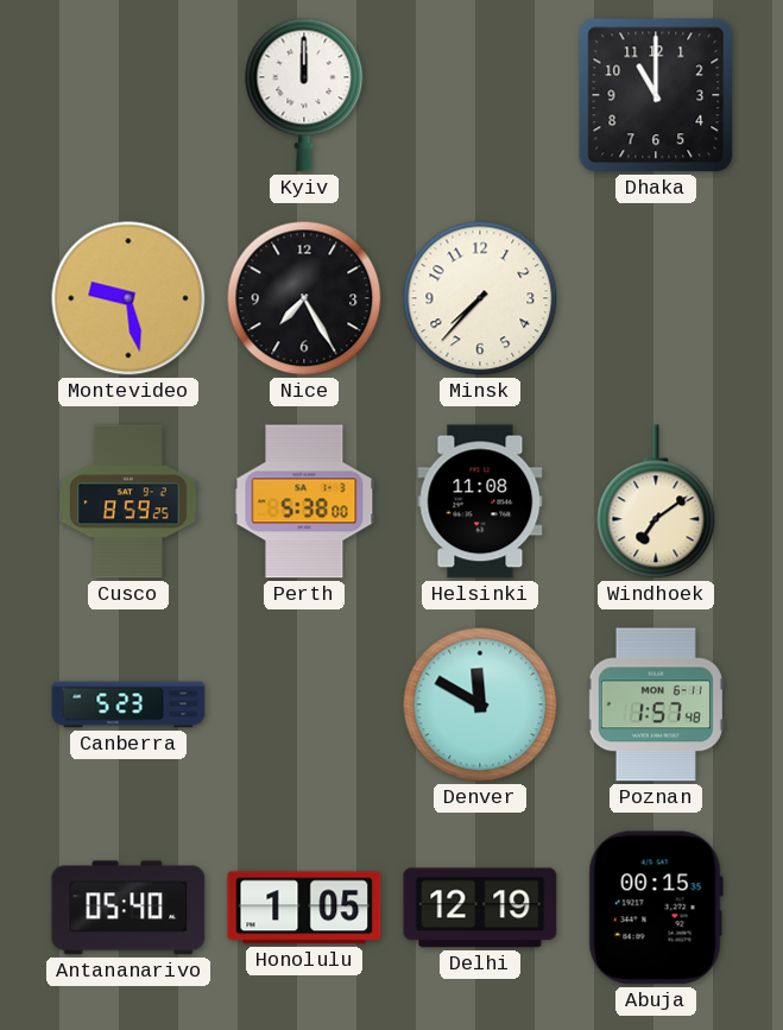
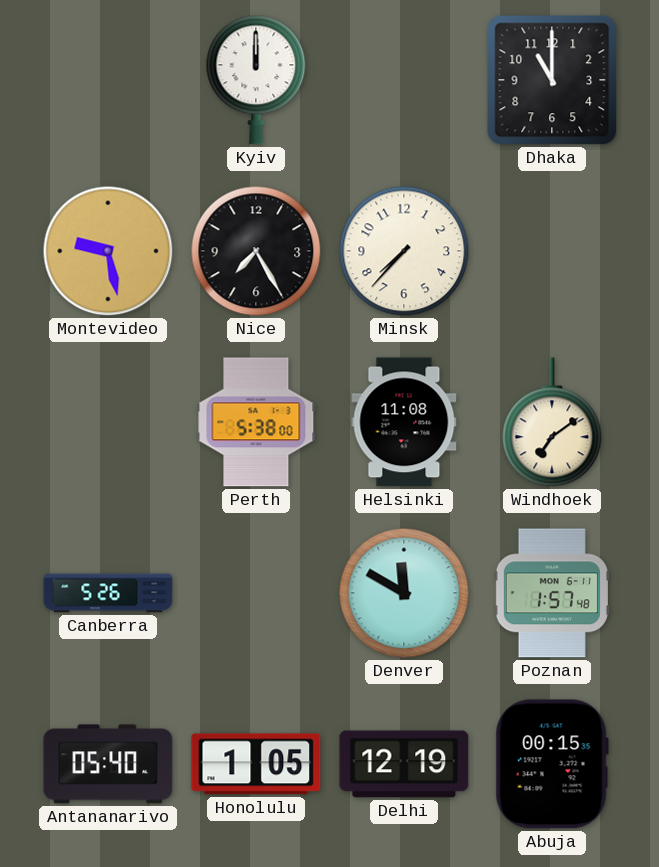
Cusco: 8:59 -> none (128, 501)
Canberra: 5:23 -> 5:26 (108, 593)
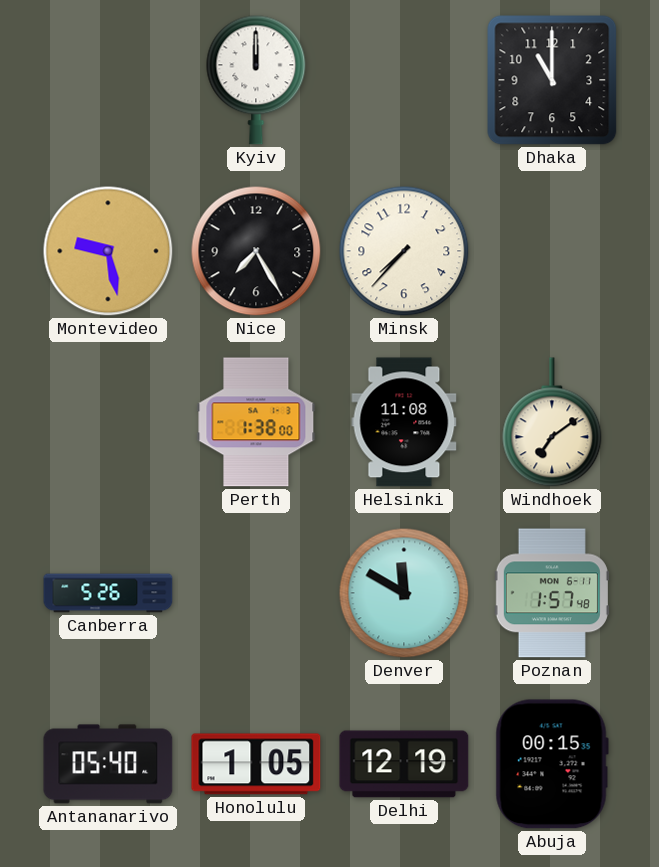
Perth: 5:38 -> 1:38 (256, 422)
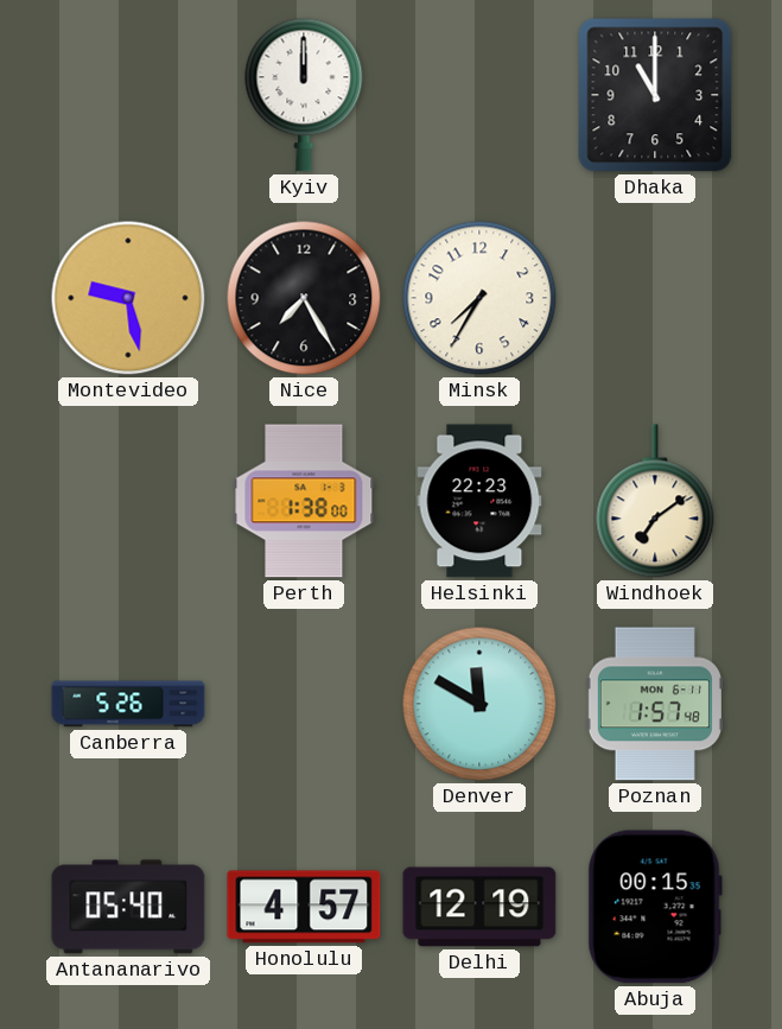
Minsk: 7:37 -> 7:35 (479, 298)
Helsinki: 11:08 -> 22:23 (479, 501)
Honolulu: 1:05 -> 4:57 (304, 907)
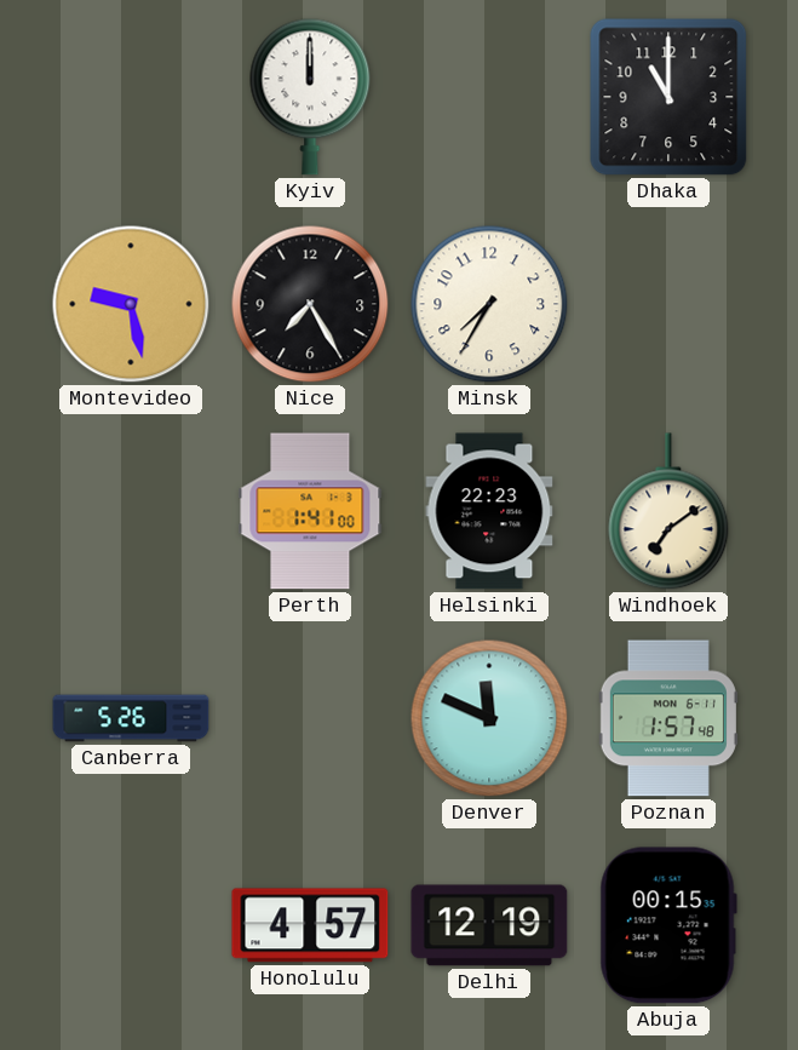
Perth: 1:38 -> 1:41 (310, 511)
Denver: 11:50 -> 11:49 (489, 718)
Antananarivo: 05:40 -> none (128, 907)
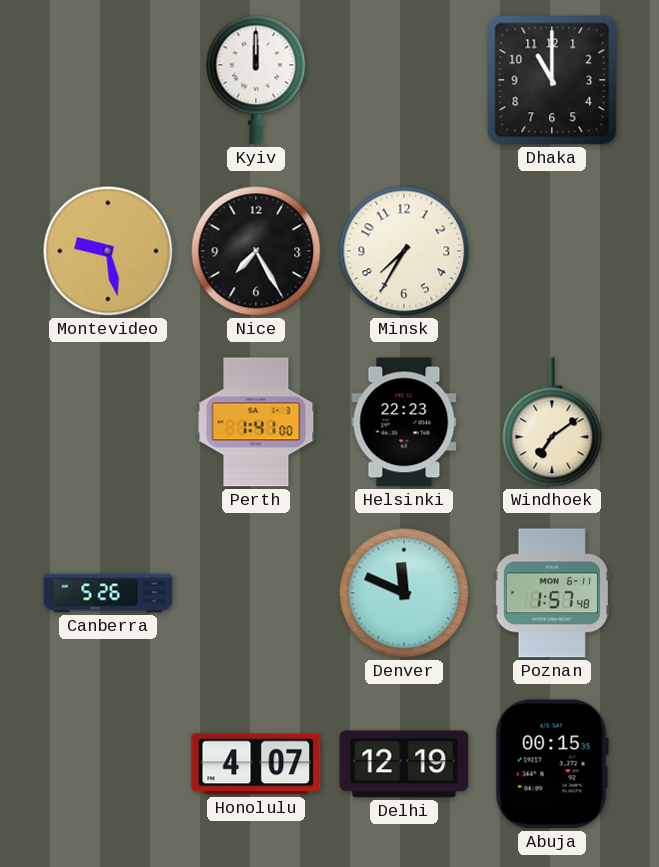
Honolulu: 4:57 -> 4:07 (256, 764)
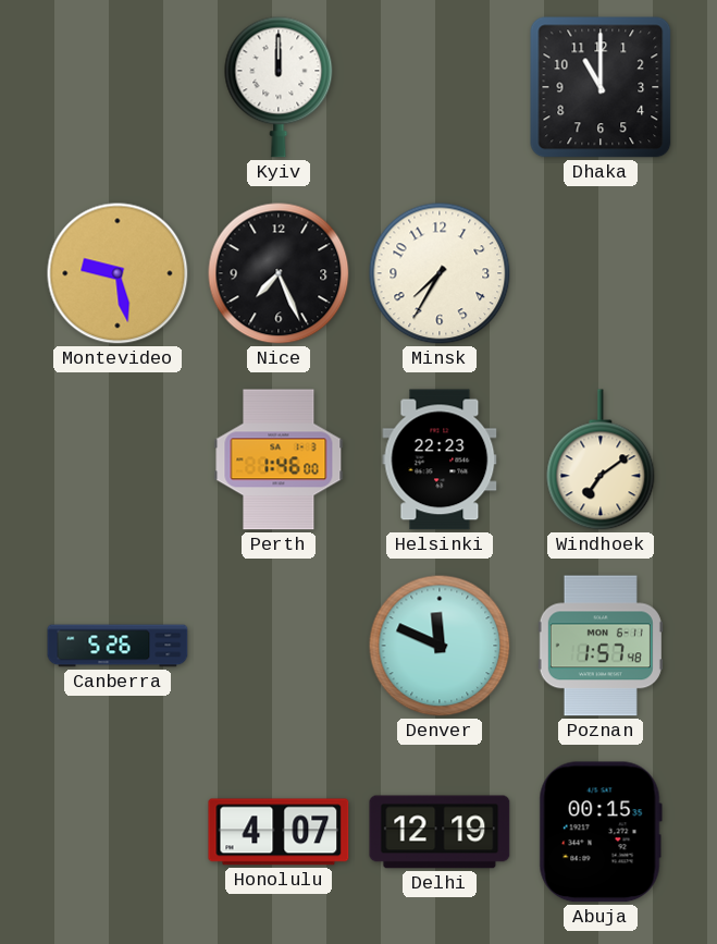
Nice: 7:25 -> 7:26 (279, 273)
Perth: 1:41 -> 1:46 (279, 459)
